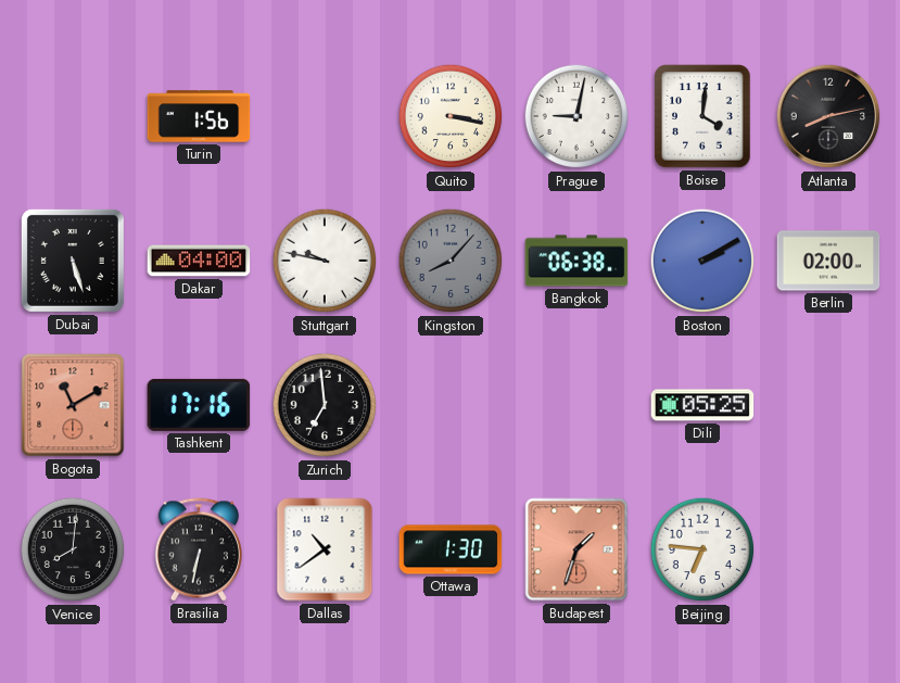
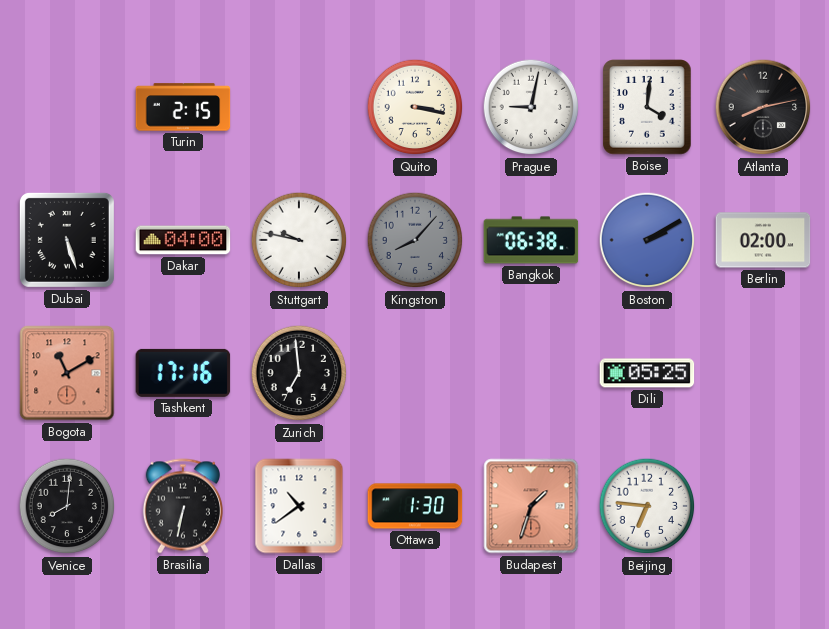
Turin: 1:56 -> 2:15 (183, 107)
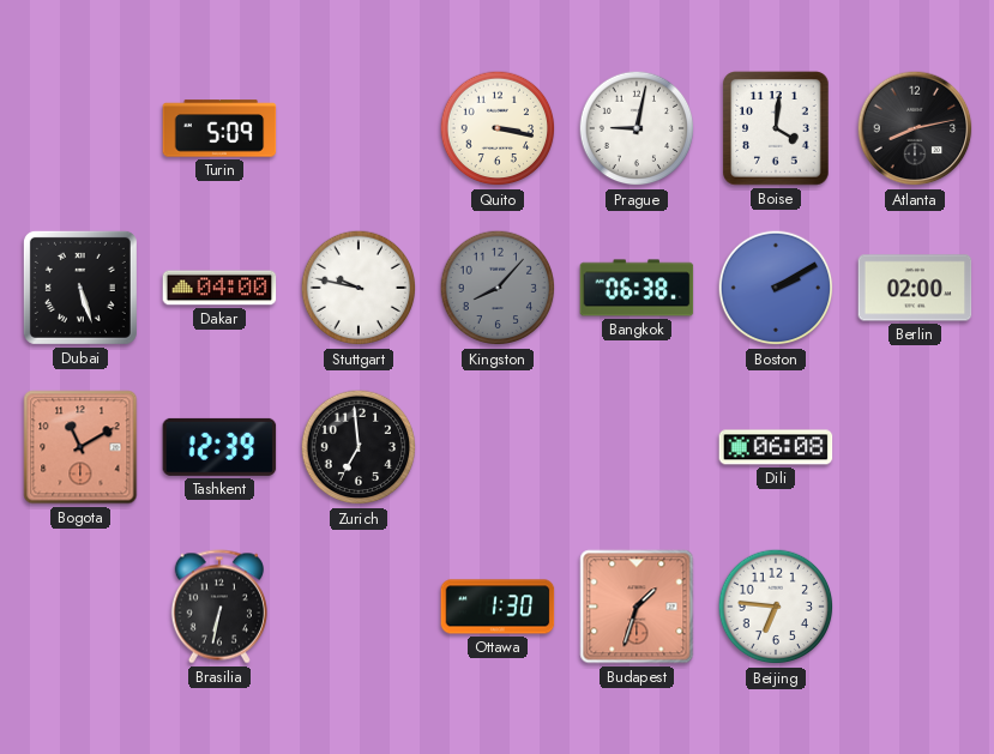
Turin: 2:15 -> 5:09 (219, 128)
Tashkent: 17:16 -> 12:39 (219, 447)
Dili: 05:25 -> 06:08 (776, 447)
Venice: 8:01 -> none (67, 506)
Dallas: 10:39 -> none (299, 506)
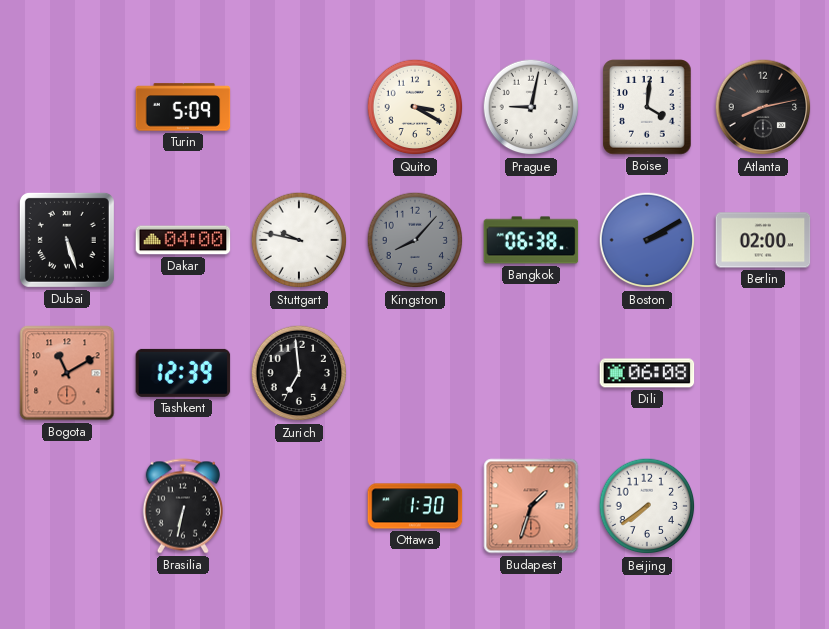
Quito: 3:17 -> 3:20 (415, 107)
Beijing: 6:46 -> 7:39 (647, 506)
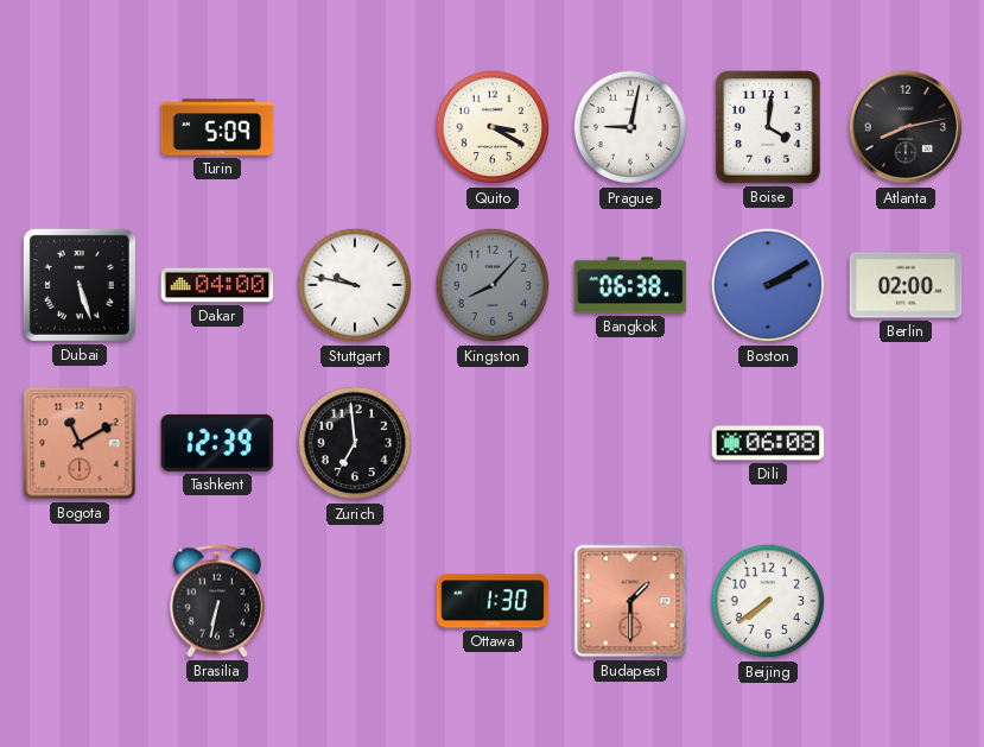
Budapest: 1:33 -> 1:30 (630, 601)
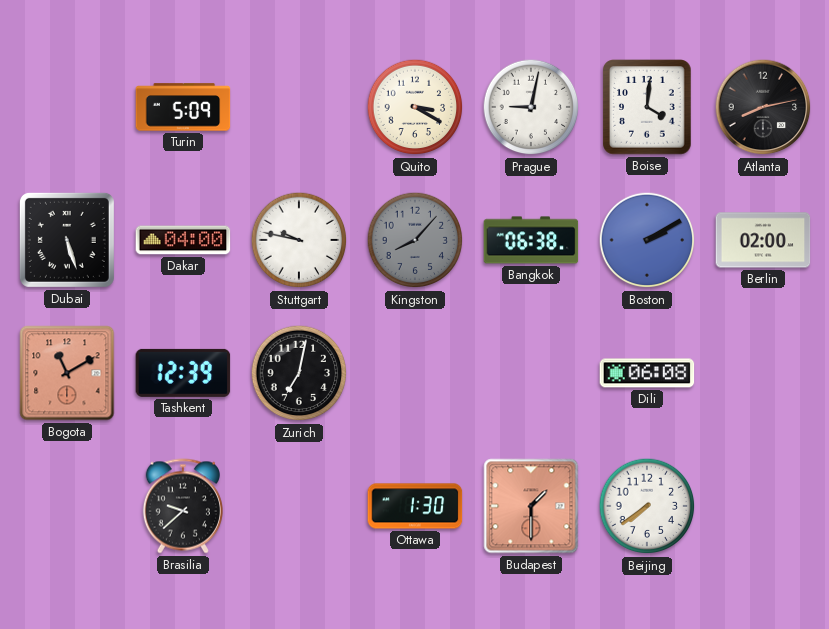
Zurich: 6:59 -> 7:02 (299, 373)
Brasilia: 6:32 -> 9:38 (183, 506)
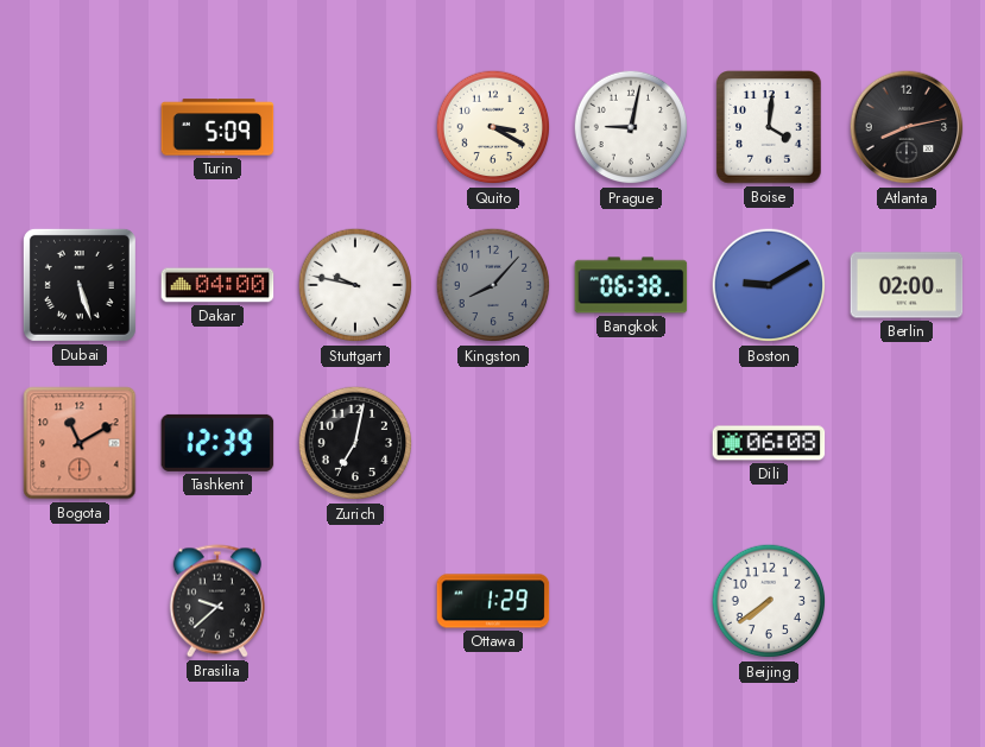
Boston: 2:10 -> 9:10 (769, 285)
Ottawa: 1:30 -> 1:29 (493, 601)
Budapest: 1:30 -> none (531, 506)
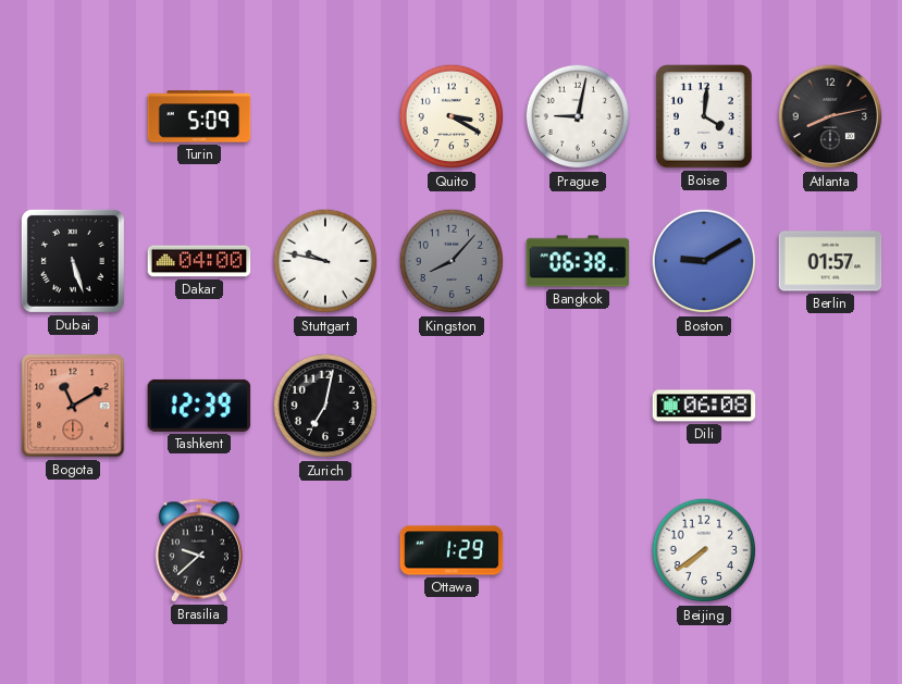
Berlin: 02:00 -> 01:57 (830, 261)
